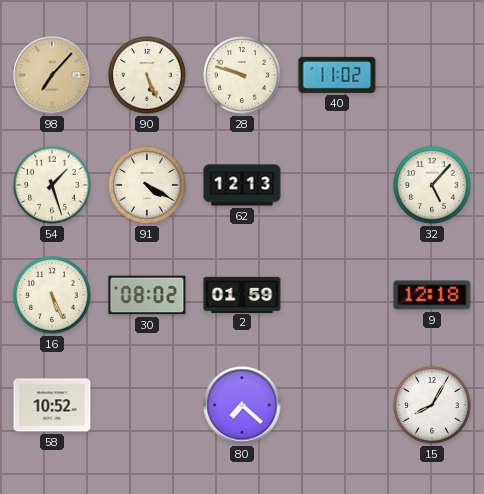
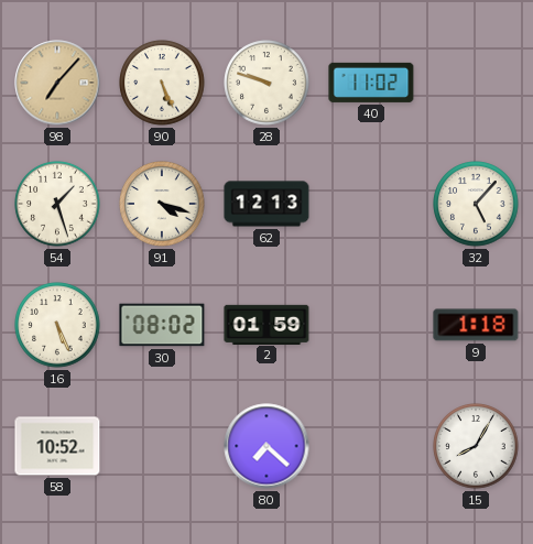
91: 4:20 -> 4:18 (162, 204)
9: 12:18 -> 1:18 (476, 325)
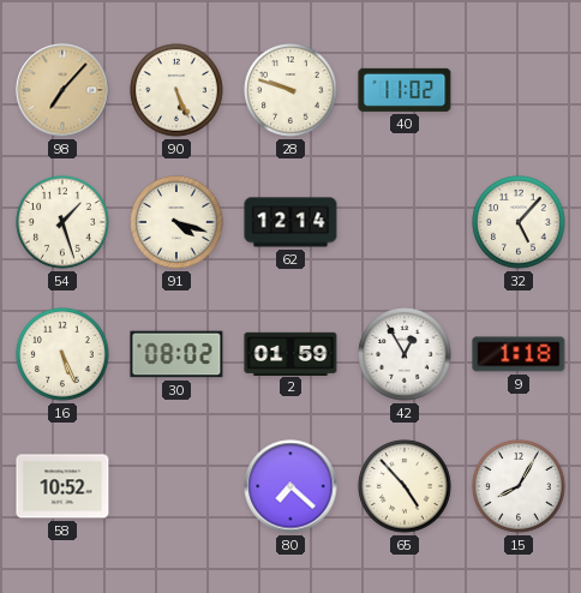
62: 12:13 -> 12:14 (290, 222)
42: none -> 12:55 (405, 354)
65: none -> 4:53 (405, 486)
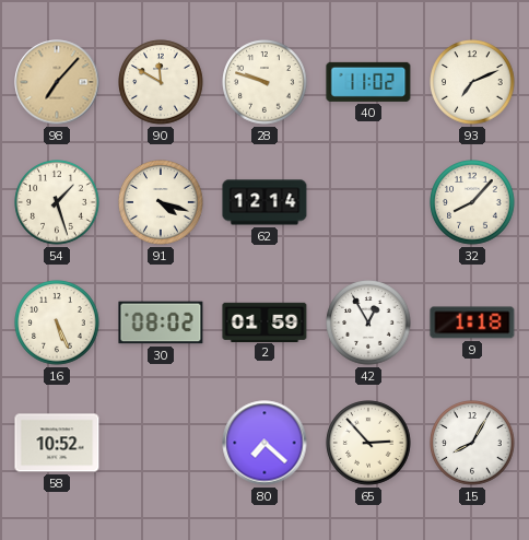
90: 5:26 -> 11:50 (161, 82)
93: none -> 7:11 (472, 82)
32: 5:07 -> 8:07 (472, 202)
65: 4:53 -> 2:53 (368, 443)
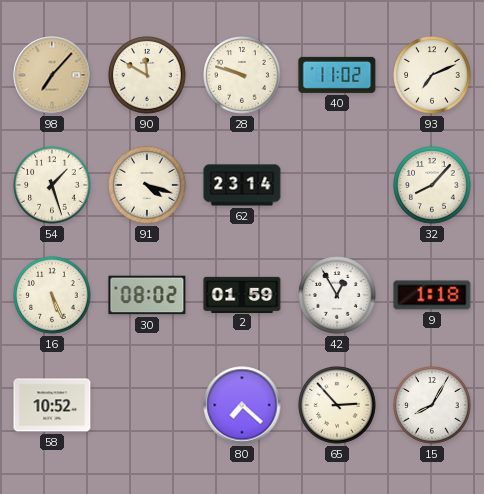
62: 12:14 -> 23:14 (242, 185)
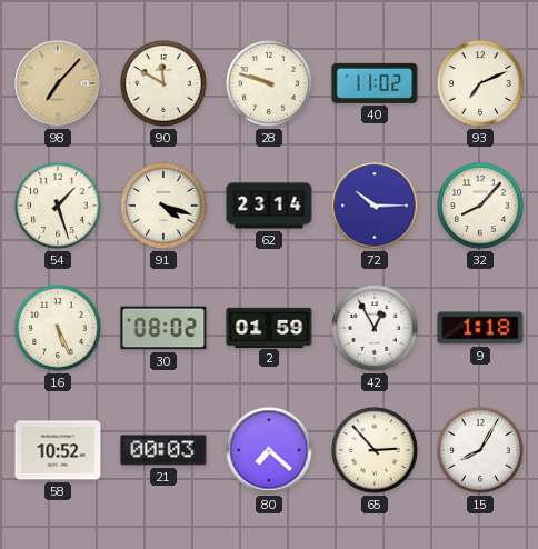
72: none -> 10:15 (375, 206)
21: none -> 00:03 (163, 450)
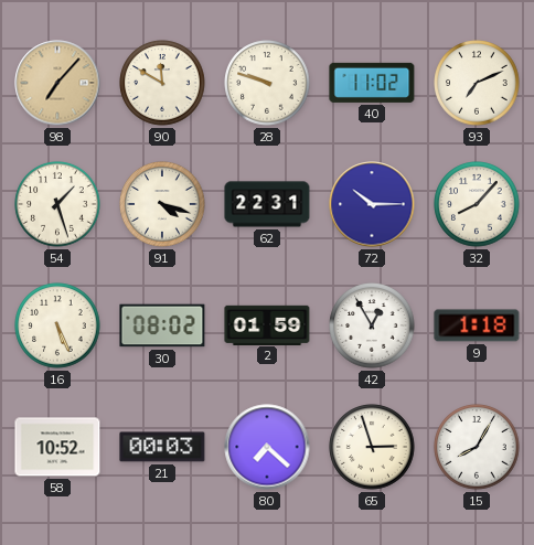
62: 23:14 -> 22:31 (267, 204)
65: 2:53 -> 2:57 (372, 447)
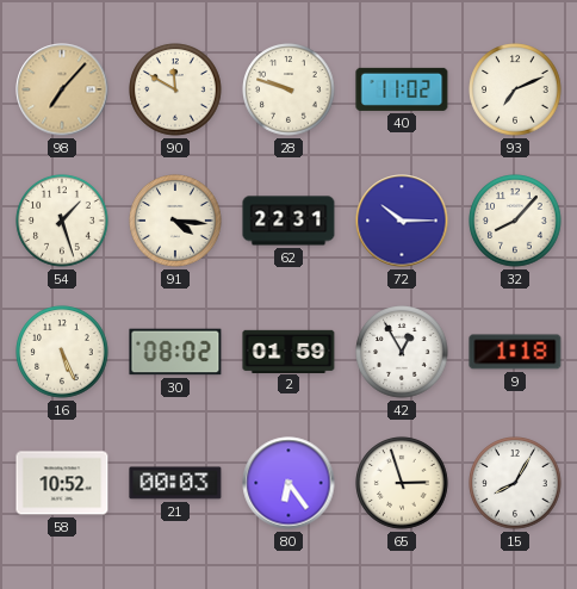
91: 4:18 -> 4:16 (175, 221)
80: 7:22 -> 6:24 (288, 483)
